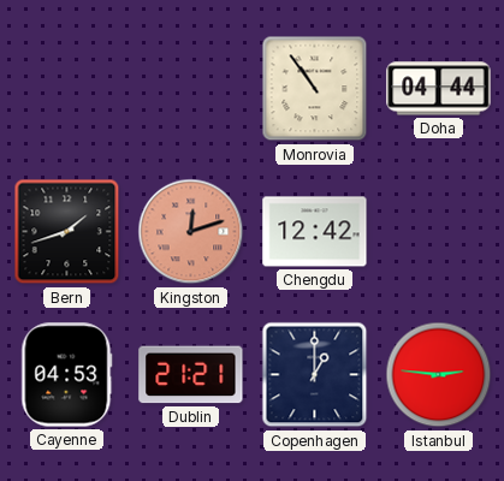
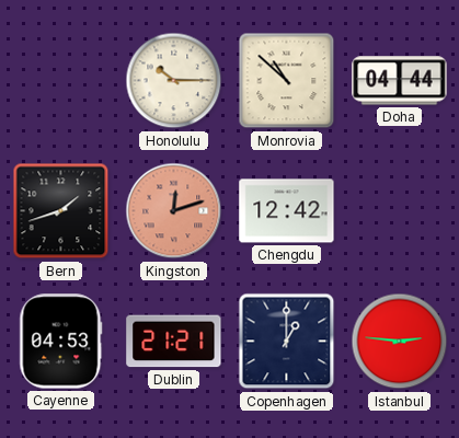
Honolulu: none -> 10:15 (174, 81)
Monrovia: 10:54 -> 10:52 (287, 81)
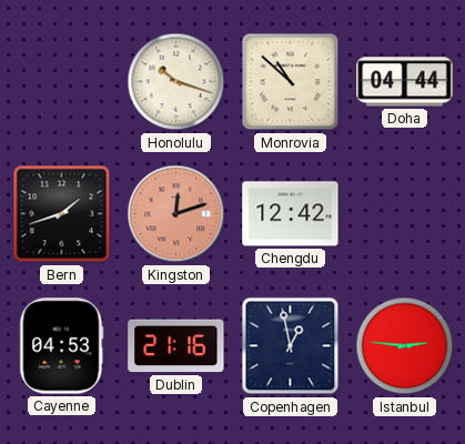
Honolulu: 10:15 -> 10:18 (176, 82)
Dublin: 21:21 -> 21:16 (176, 346)
Copenhagen: 1:00 -> 12:58 (291, 346)
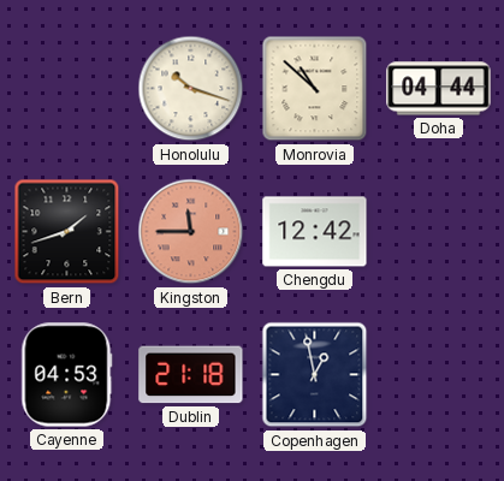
Kingston: 12:12 -> 11:45 (191, 232)
Dublin: 21:16 -> 21:18 (191, 375)
Istanbul: 2:46 -> none (405, 346)
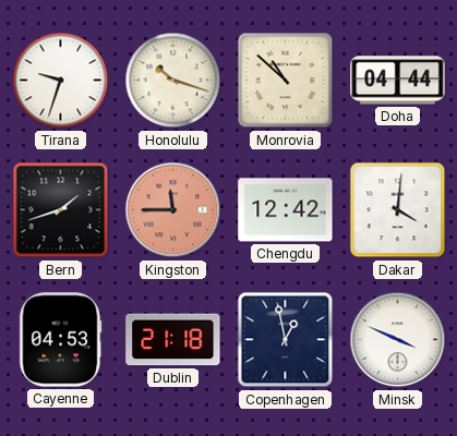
Tirana: none -> 9:33 (61, 81)
Dakar: none -> 4:01 (398, 210)
Minsk: none -> 3:49 (398, 340)
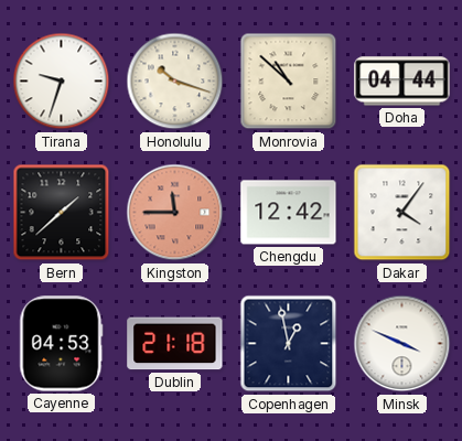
Bern: 1:42 -> 1:38 (62, 213)
Dakar: 4:01 -> 4:06 (402, 213)
